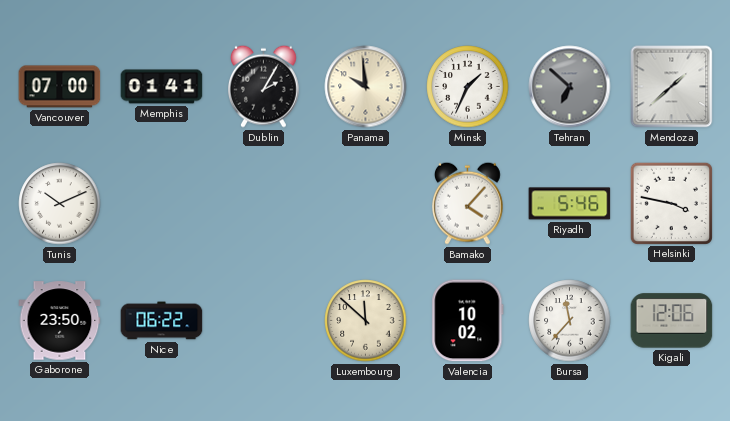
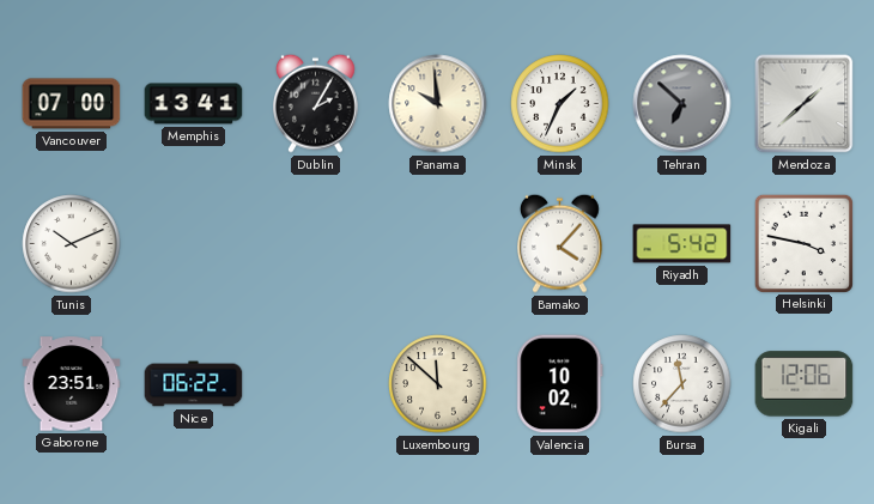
Memphis: 01:41 -> 13:41 (194, 104)
Riyadh: 5:46 -> 5:42 (682, 244)
Gaborone: 23:50 -> 23:51 (72, 384)
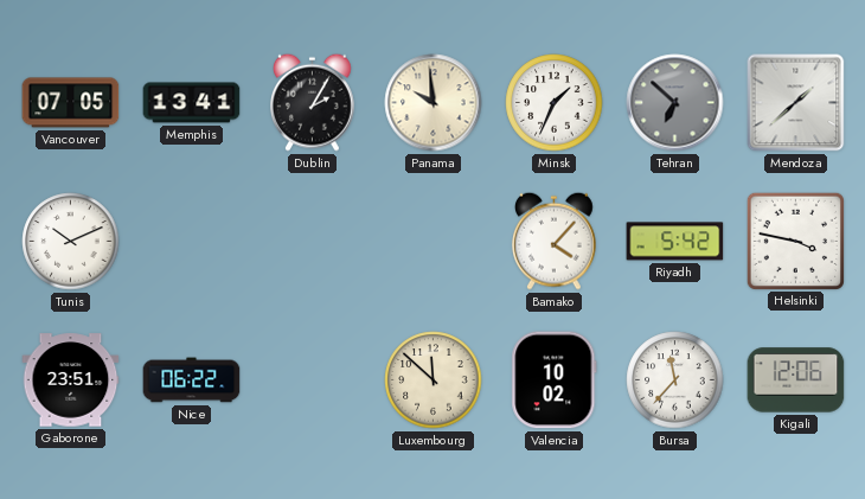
Vancouver: 07:00 -> 07:05 (71, 103)
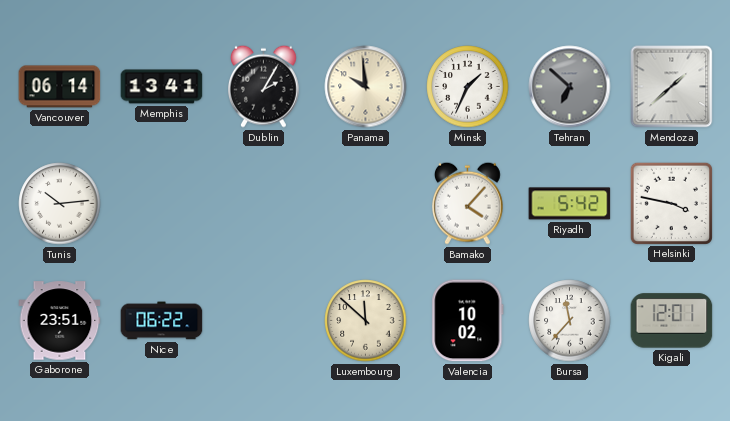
Vancouver: 07:05 -> 06:14 (60, 87)
Tunis: 10:11 -> 10:14 (60, 204)
Kigali: 12:06 -> 12:01 (672, 321)
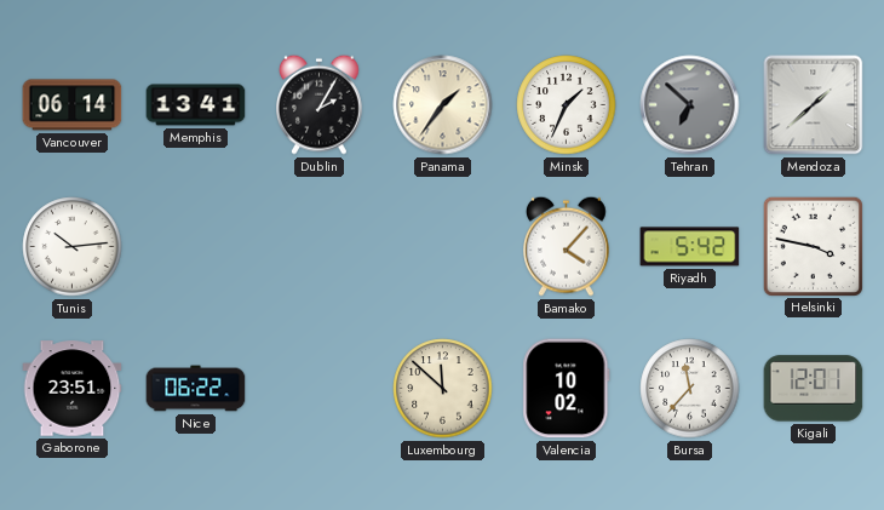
Panama: 9:59 -> 1:36 (443, 105)
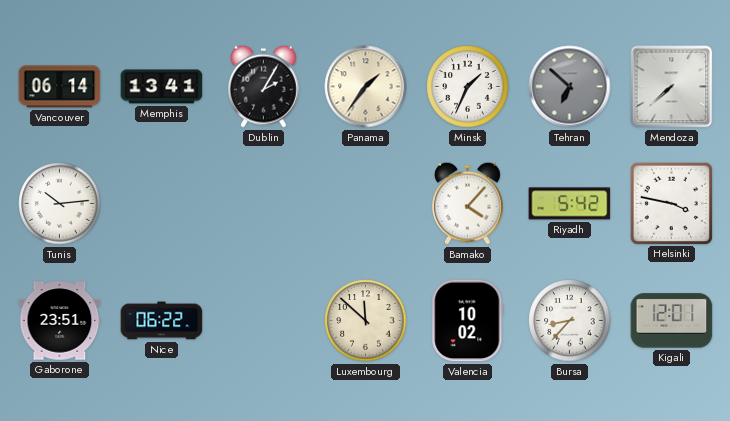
Mendoza: 1:38 -> 7:38 (672, 87)
Bursa: 11:37 -> 8:37 (570, 321)
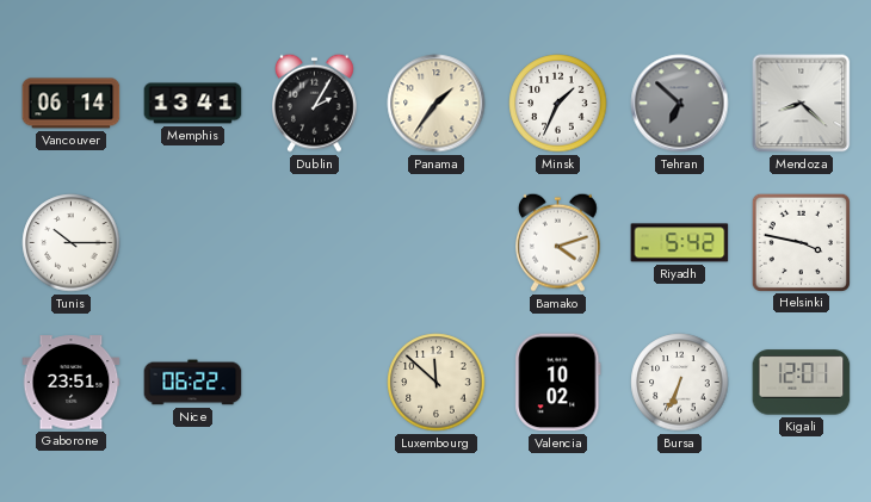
Mendoza: 7:38 -> 8:22 (802, 104)
Tunis: 10:14 -> 10:15 (72, 243)
Bamako: 4:07 -> 4:12 (558, 242)
Bursa: 8:37 -> 6:34 (680, 383)
